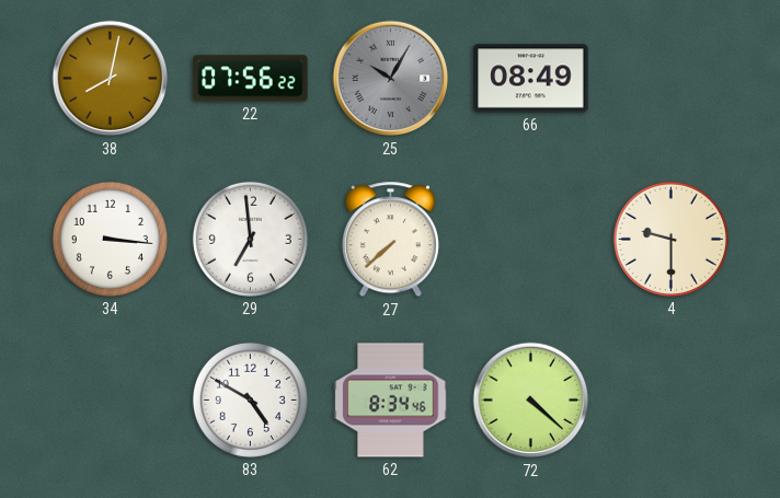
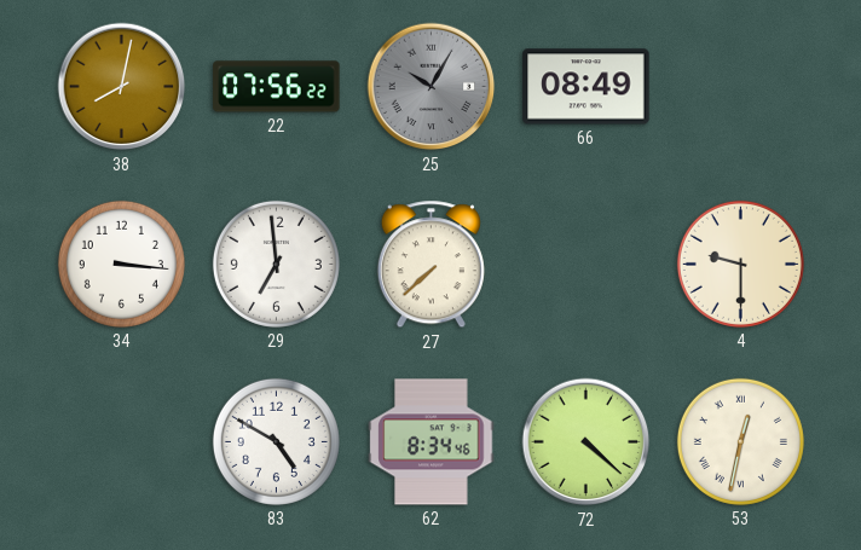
53: none -> 12:32 (740, 441)
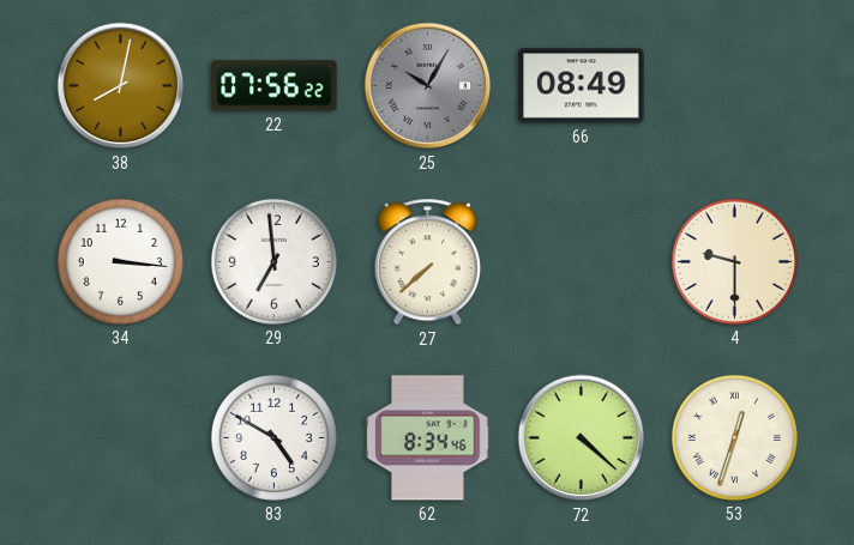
53: 12:32 -> 12:33 (734, 437)
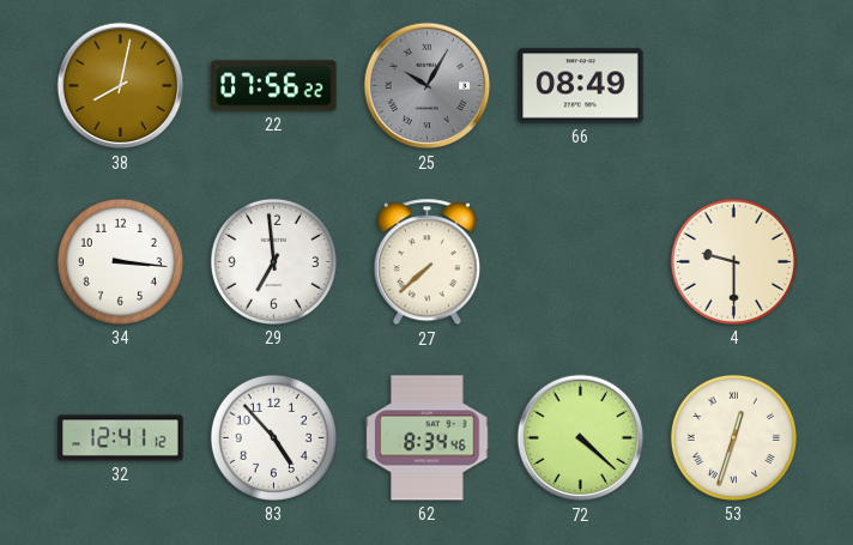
32: none -> 12:41 (121, 438)
83: 4:50 -> 4:53 (273, 437)
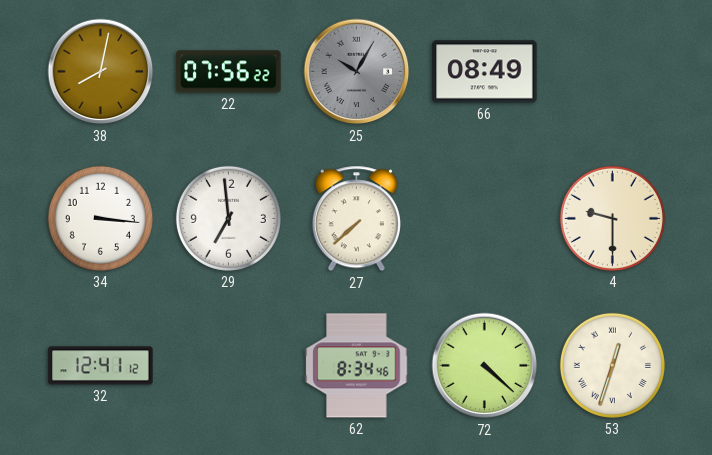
83: 4:53 -> none (273, 437)
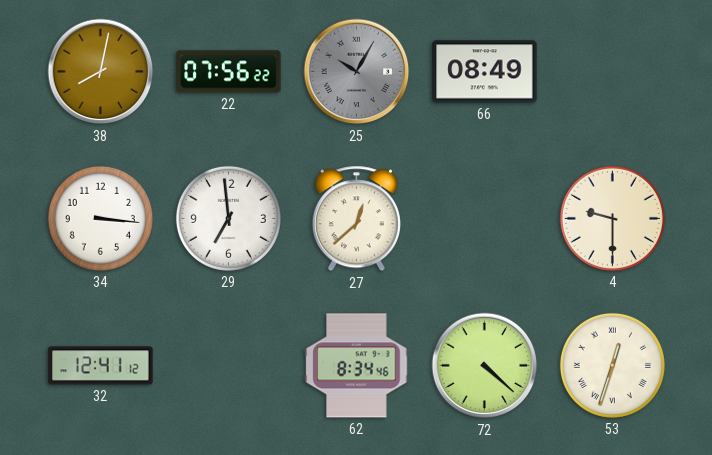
27: 7:38 -> 12:38 (356, 219)
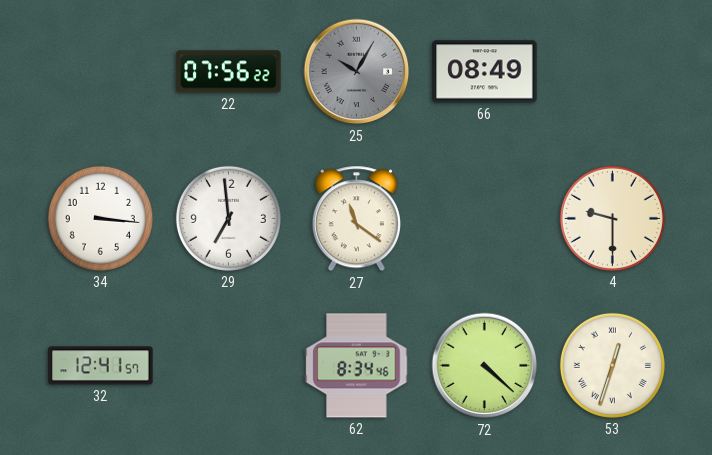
38: 8:02 -> none (101, 72)
27: 12:38 -> 11:21 (356, 219)
32: 12:41:12 -> 12:41:57 (101, 366)
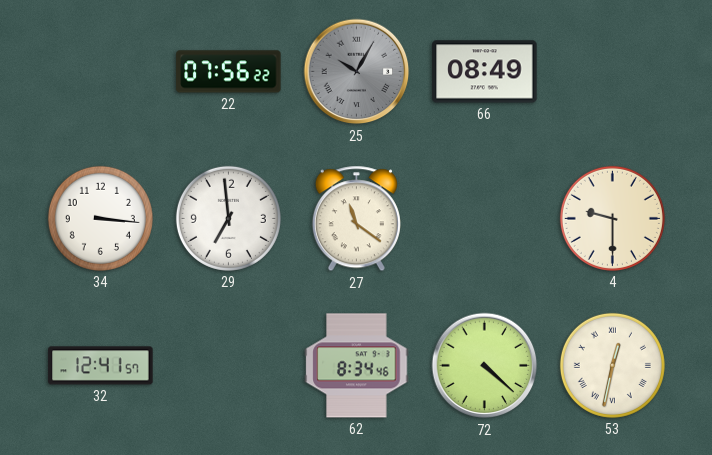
53: 12:33 -> 12:32 (612, 365)
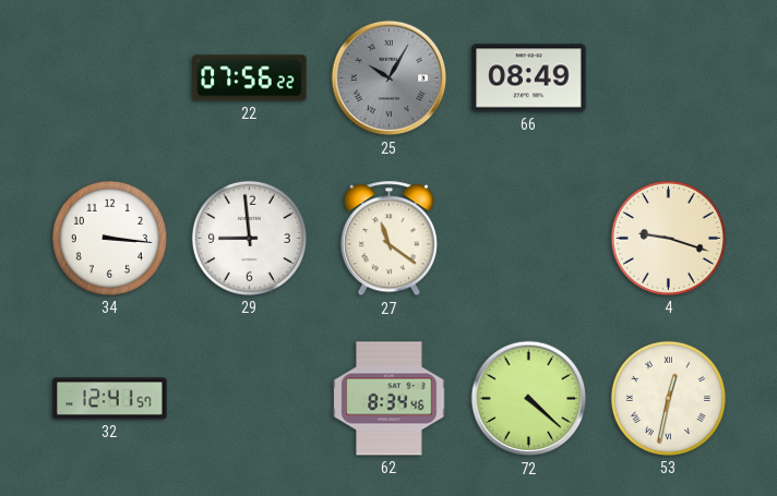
29: 6:59 -> 8:59 (249, 238)
4: 9:30 -> 9:18 (668, 238)
